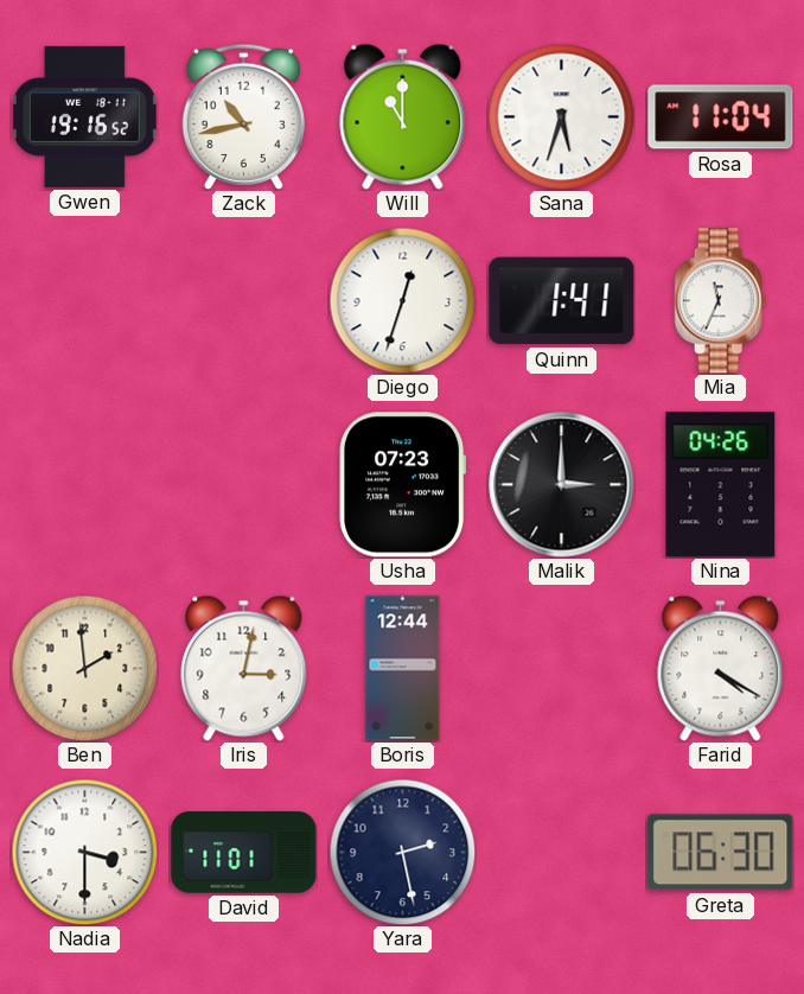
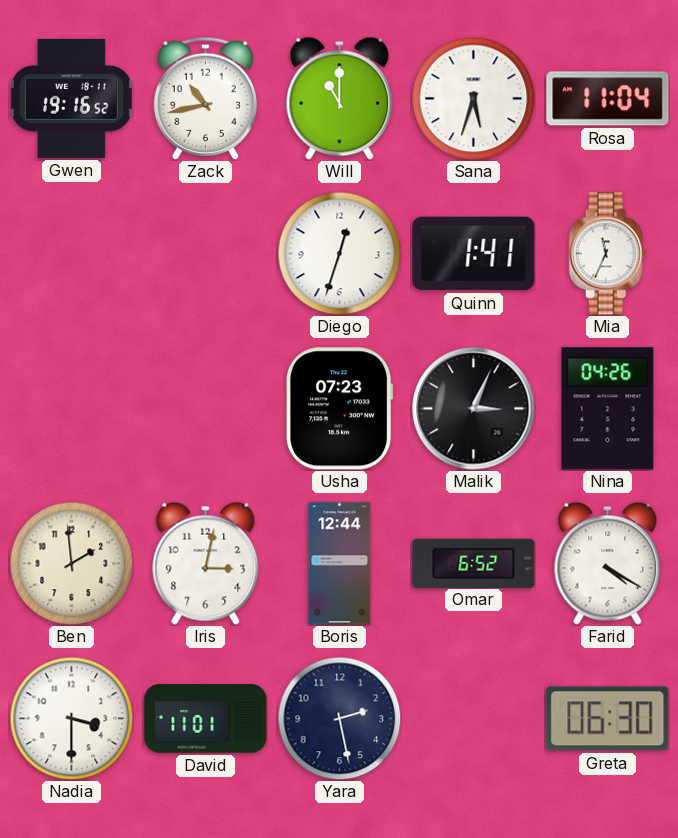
Malik: 3:00 -> 3:04 (474, 409)
Omar: none -> 6:52 (474, 563)
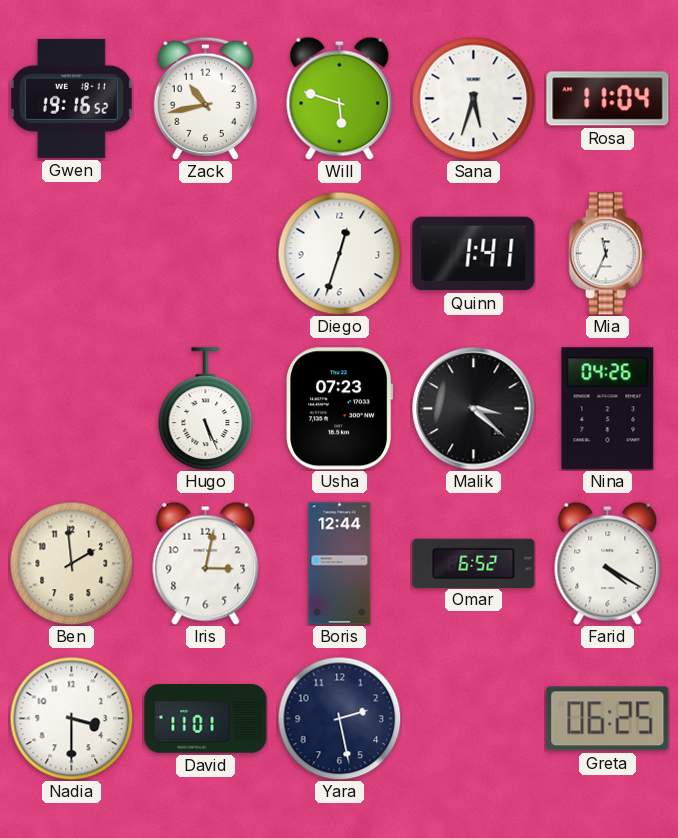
Will: 11:00 -> 5:48 (340, 98)
Hugo: none -> 5:26 (206, 409)
Malik: 3:04 -> 3:22 (474, 409)
Greta: 06:30 -> 06:25 (608, 719)
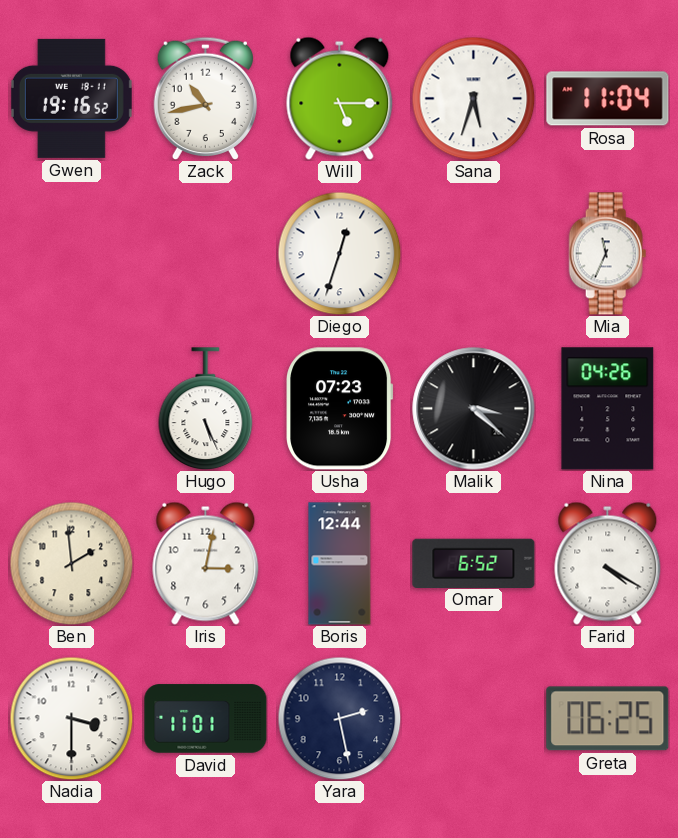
Will: 5:48 -> 5:15 (340, 98)
Quinn: 1:41 -> none (474, 254)
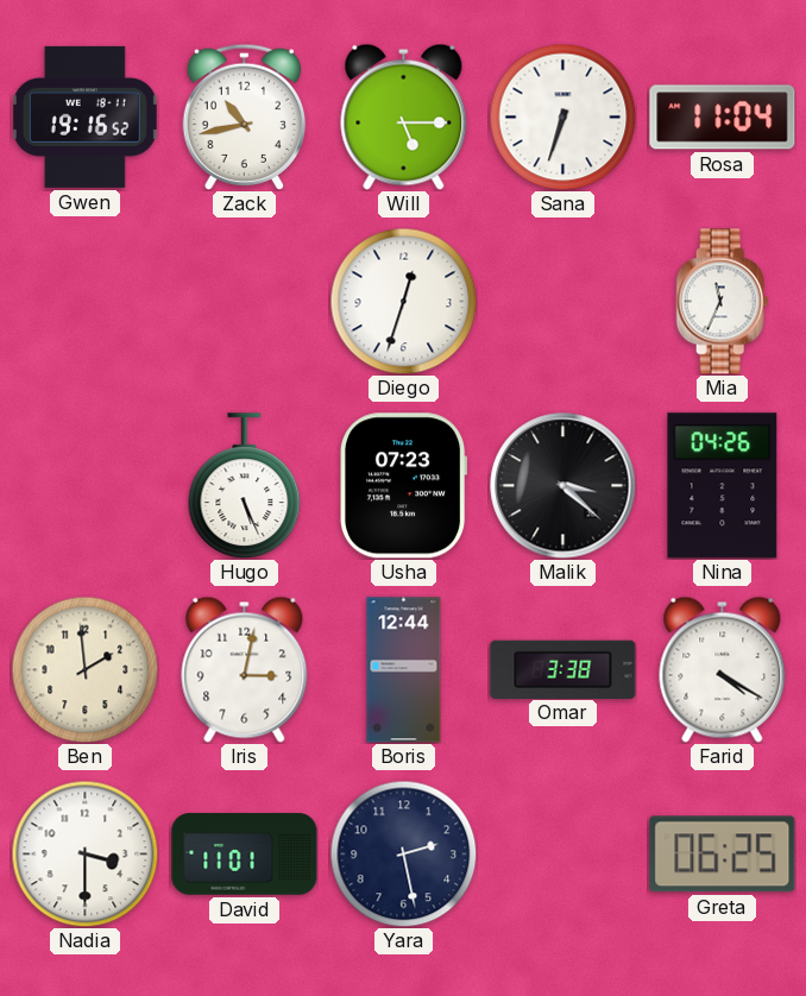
Sana: 5:33 -> 6:33 (562, 116)
Omar: 6:52 -> 3:38 (563, 669)
